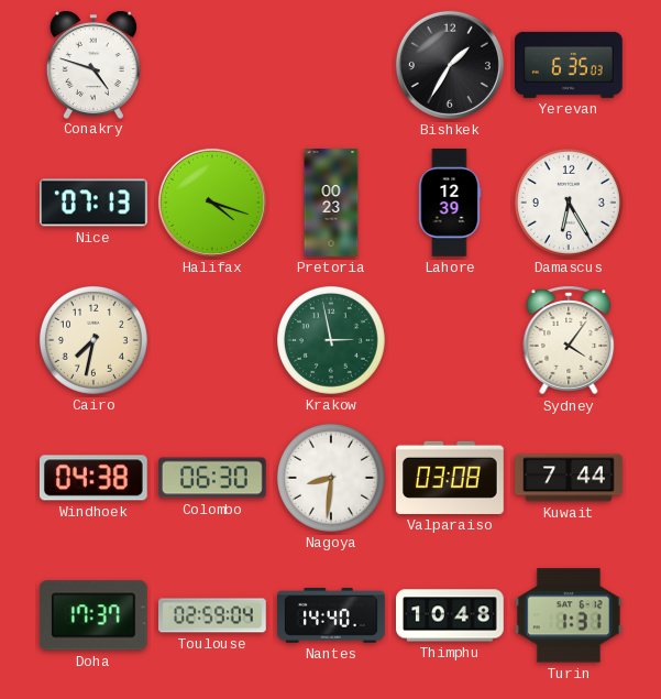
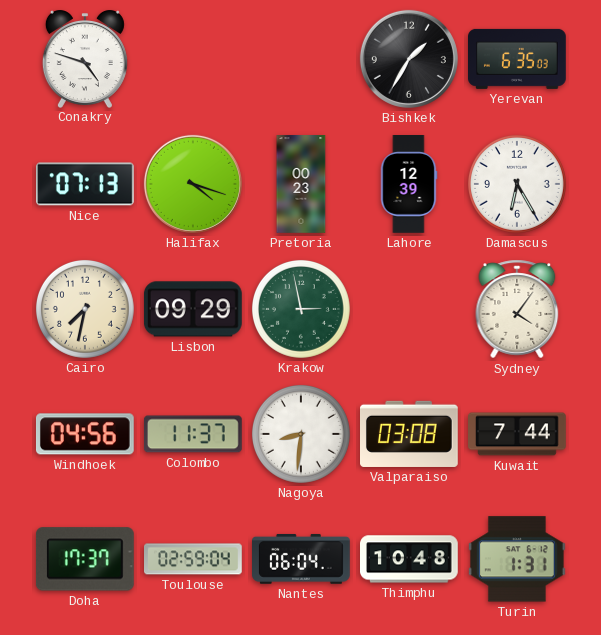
Lisbon: none -> 09:29 (193, 309)
Windhoek: 04:38 -> 04:56 (85, 434)
Colombo: 06:30 -> 11:37 (193, 434)
Nantes: 14:40 -> 06:04 (302, 559)
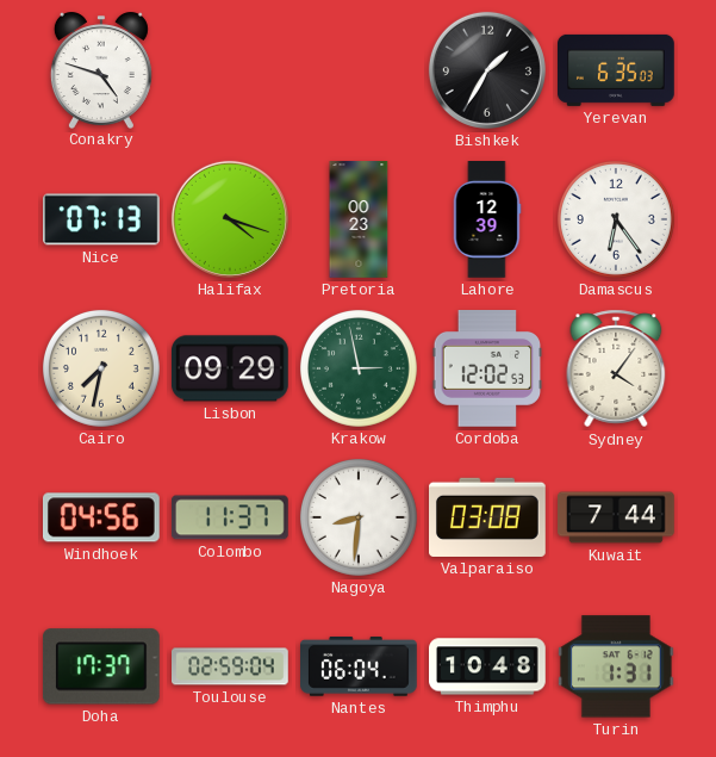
Damascus: 6:25 -> 6:24 (616, 219)
Cordoba: none -> 12:02 (487, 370)
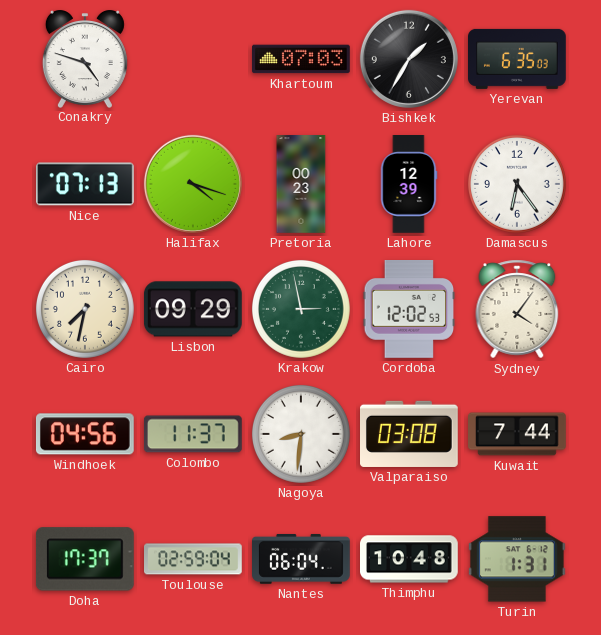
Khartoum: none -> 07:03 (302, 59)
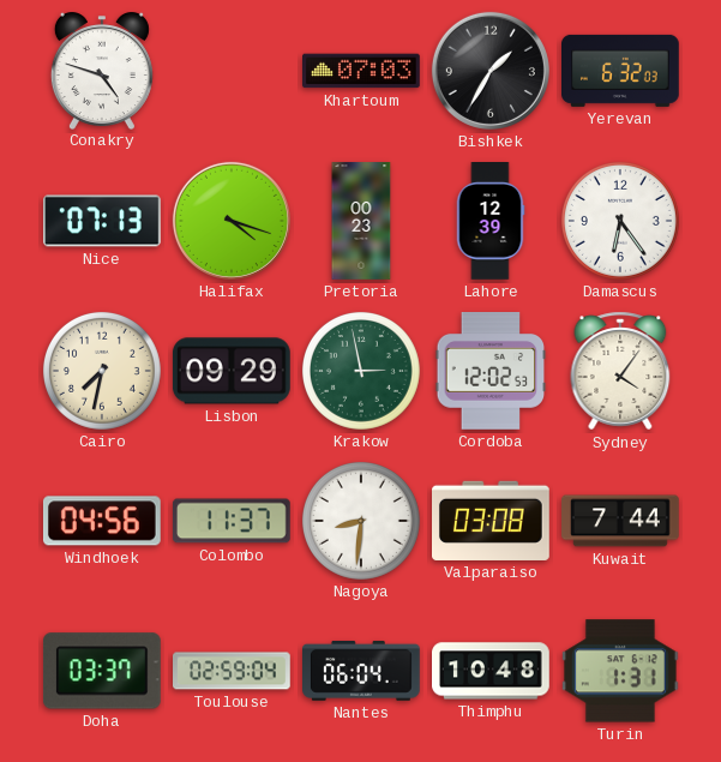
Yerevan: 6:35 -> 6:32 (621, 71)
Doha: 17:37 -> 03:37 (102, 671)
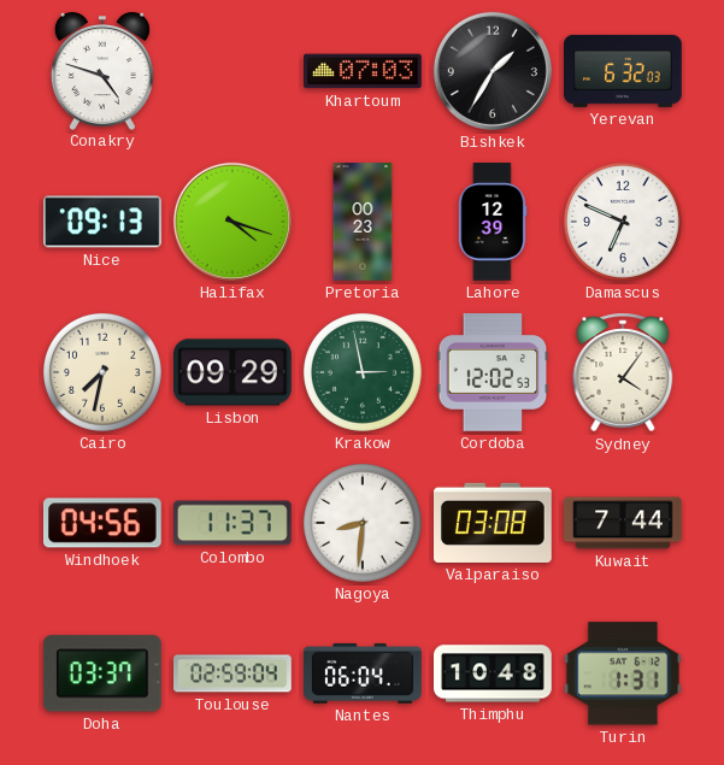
Nice: 07:13 -> 09:13 (104, 222)
Damascus: 6:24 -> 6:49 (623, 222)
